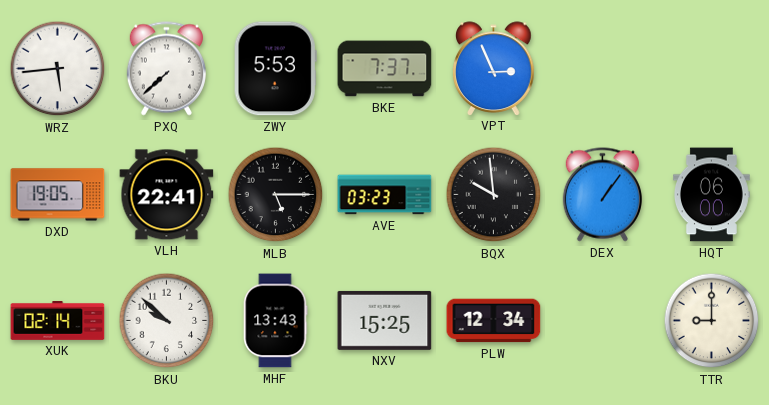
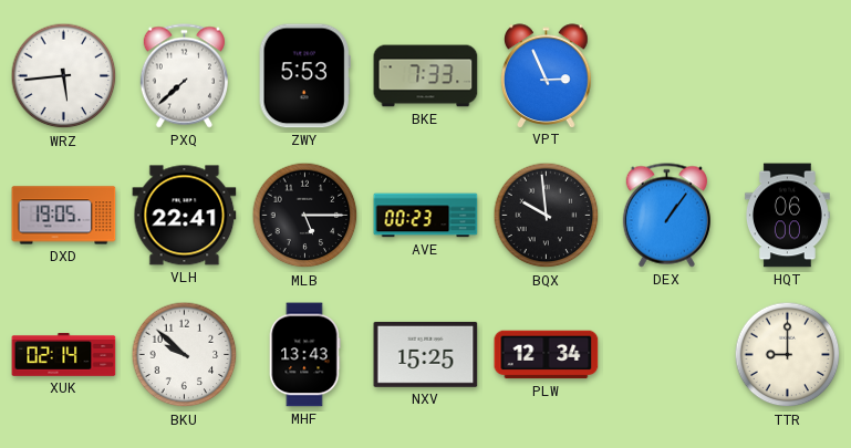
BKE: 7:37 -> 7:33 (426, 76)
AVE: 03:23 -> 00:23 (426, 216)
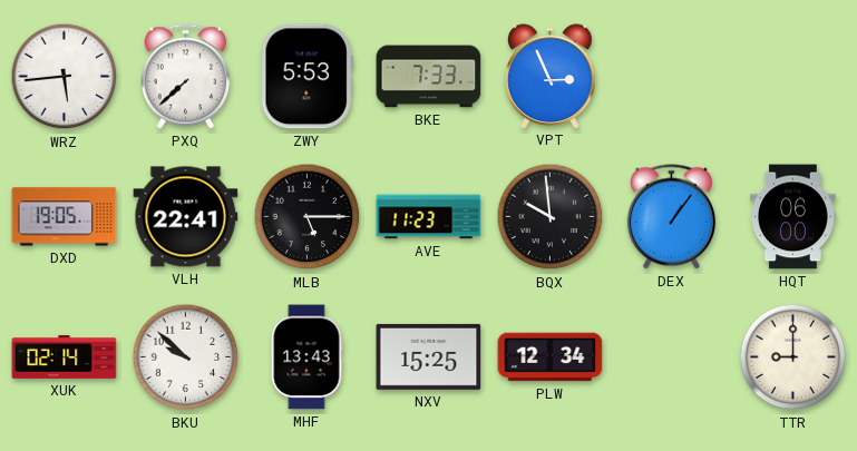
AVE: 00:23 -> 11:23 (429, 217)
